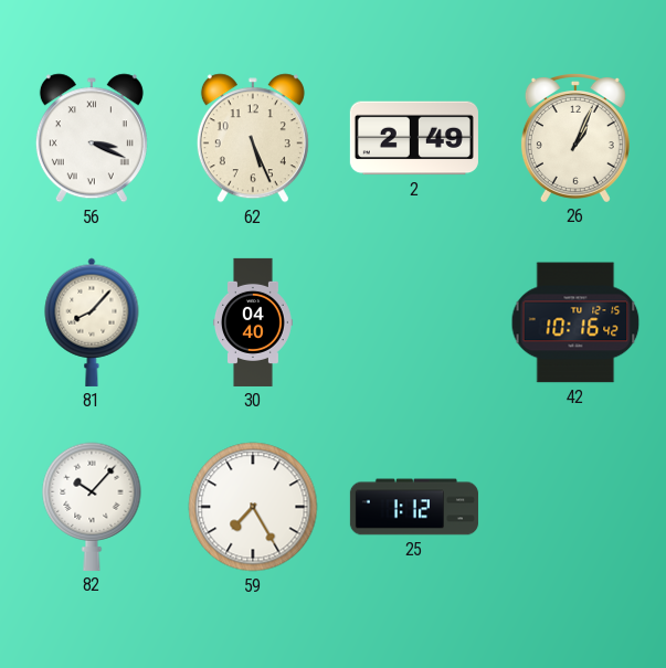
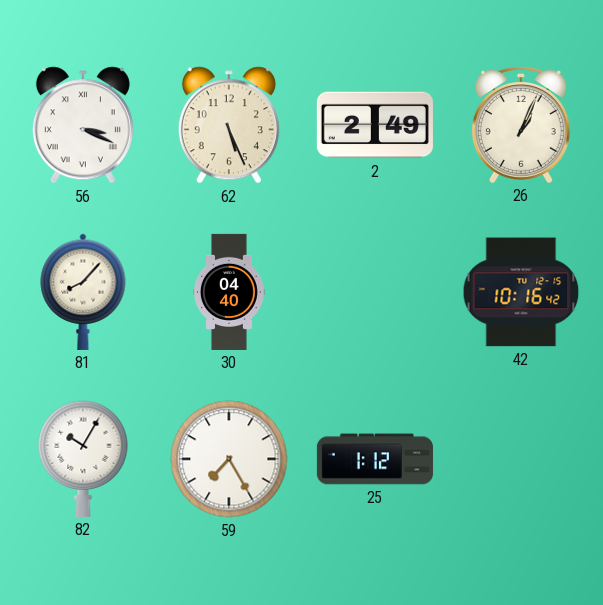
82: 10:07 -> 10:05 (83, 459)
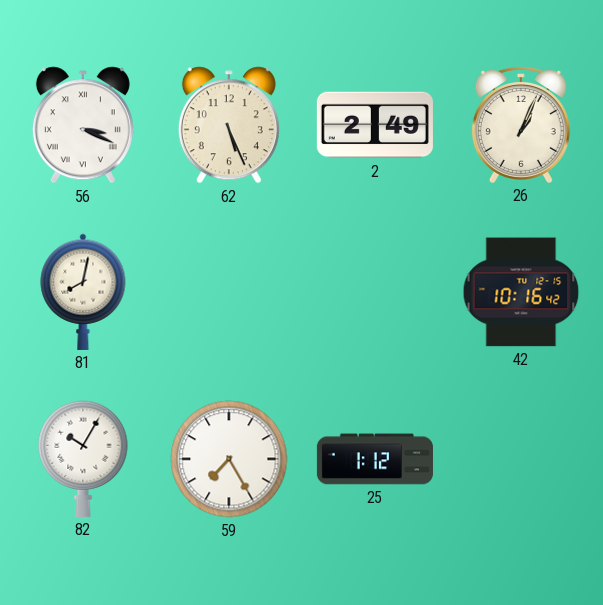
81: 8:07 -> 8:02 (83, 292)
30: 04:40 -> none (230, 292)
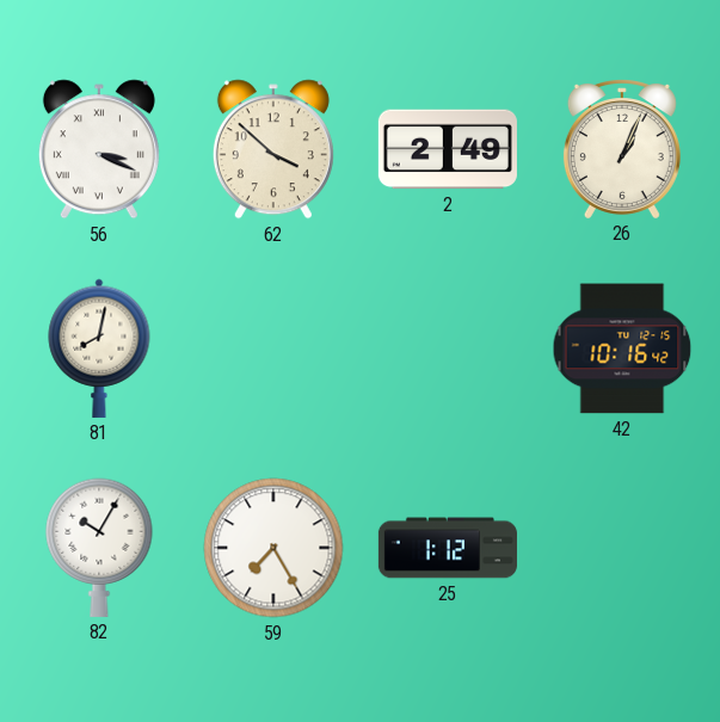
62: 5:26 -> 3:52 (273, 149)
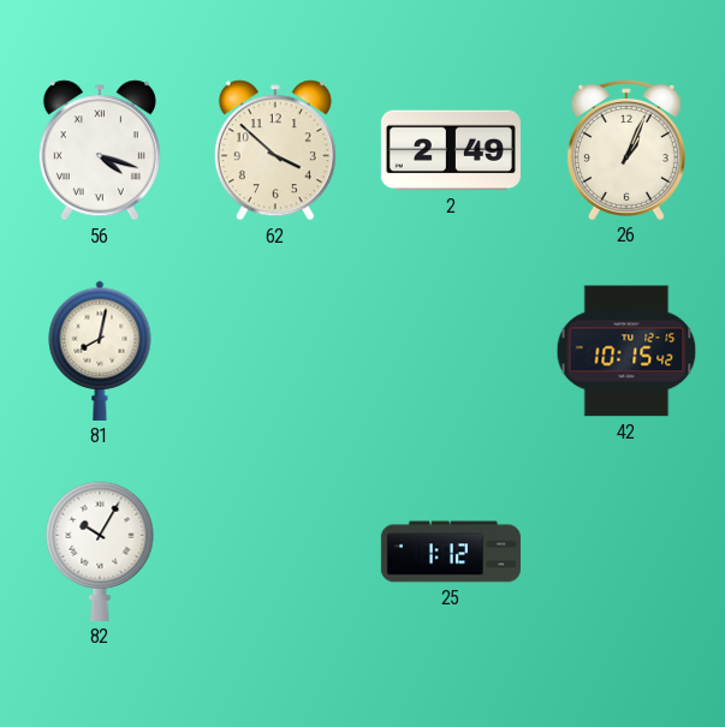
56: 3:19 -> 4:18 (100, 150)
42: 10:16 -> 10:15 (626, 351)
59: 7:25 -> none (273, 548)
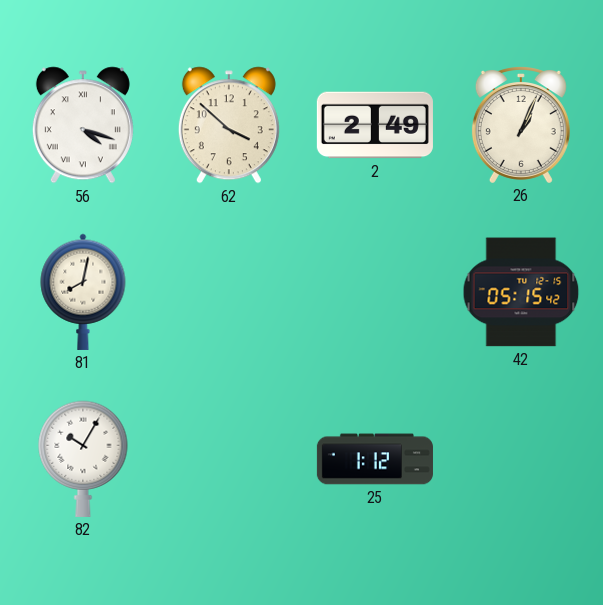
42: 10:15 -> 05:15 (521, 292)
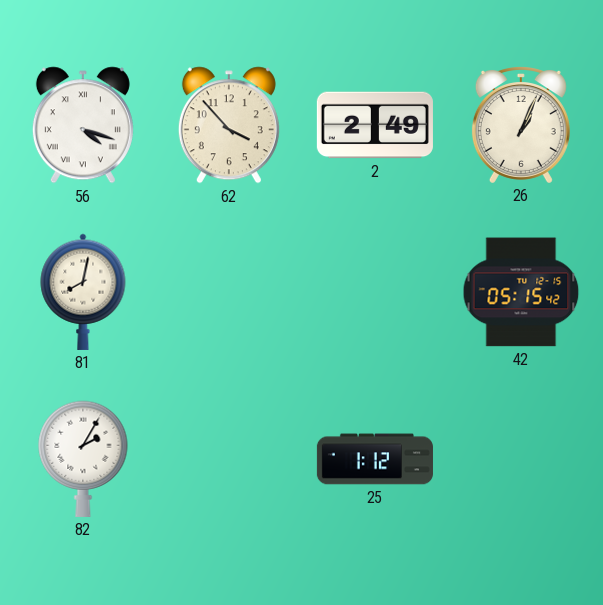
62: 3:52 -> 3:53 (229, 125)
82: 10:05 -> 2:05 (83, 459)
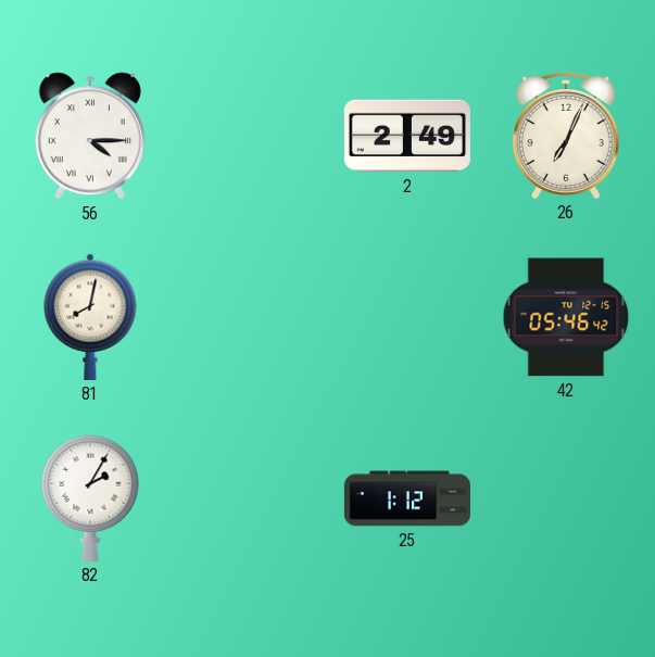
56: 4:18 -> 4:15 (90, 136)
62: 3:53 -> none (229, 125)
26: 1:04 -> 7:04 (566, 136)
42: 05:15 -> 05:46 (566, 317)
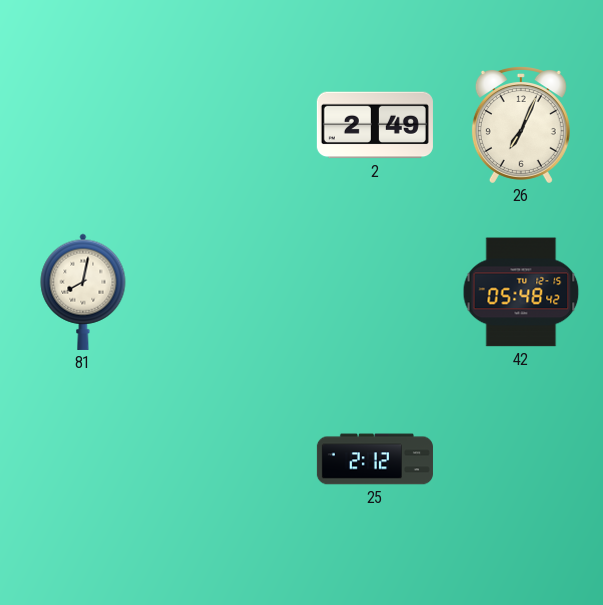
56: 4:15 -> none (90, 136)
42: 05:46 -> 05:48 (521, 292)
82: 2:05 -> none (90, 498)
25: 1:12 -> 2:12 (375, 459)
